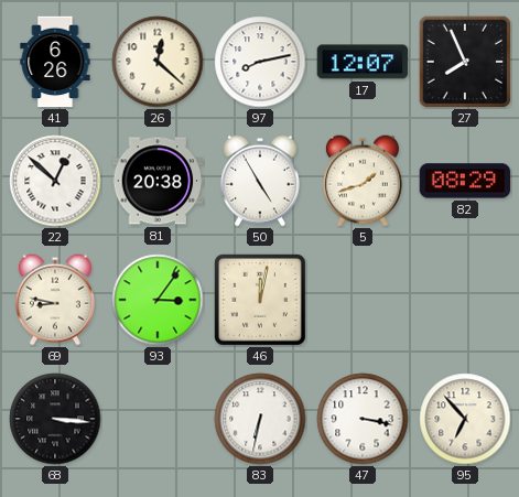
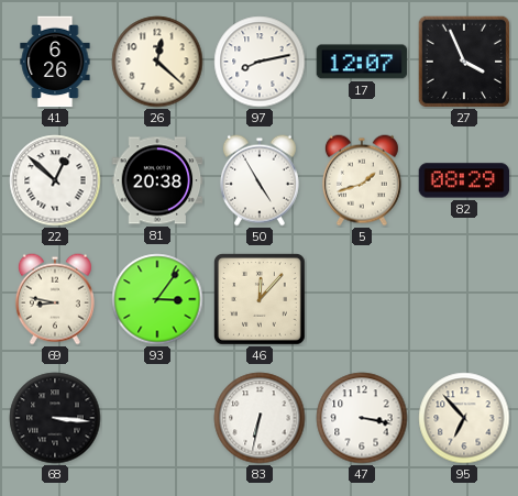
27: 7:56 -> 3:56 (464, 62)
46: 12:02 -> 12:07 (260, 299)
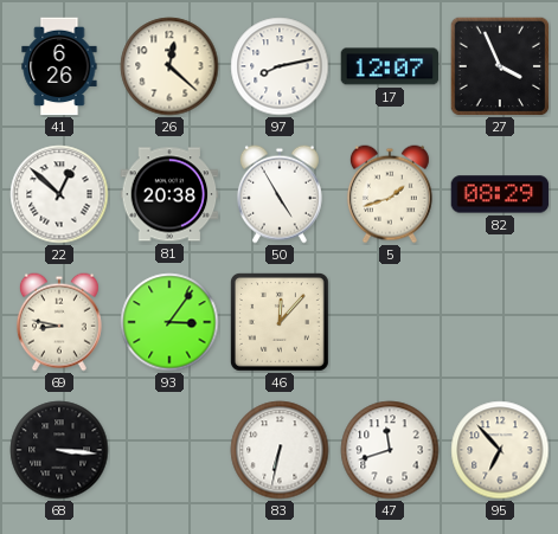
47: 3:17 -> 11:42 (390, 450)
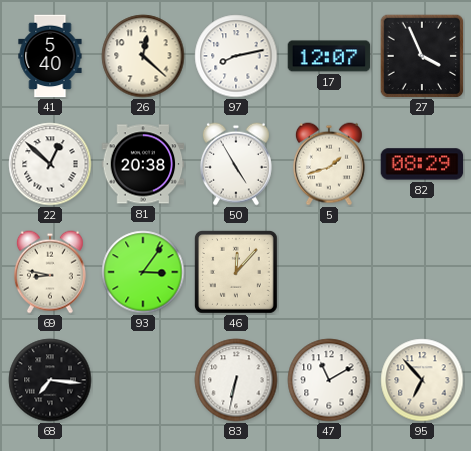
41: 6:26 -> 5:40 (50, 56)
68: 3:16 -> 7:16 (50, 380)
47: 11:42 -> 11:10 (329, 380)
